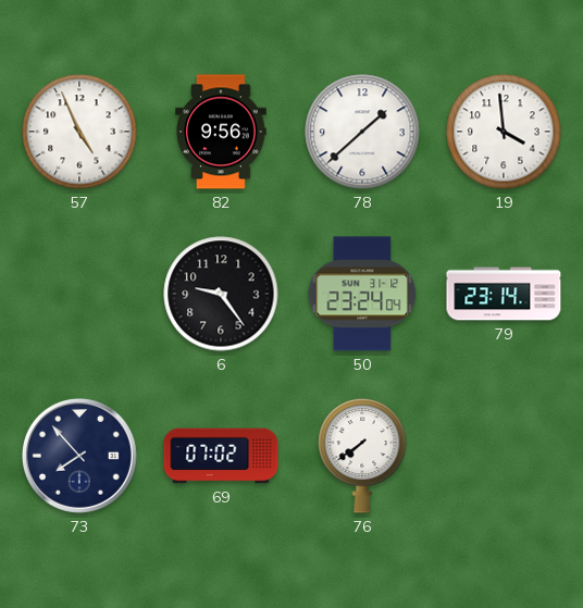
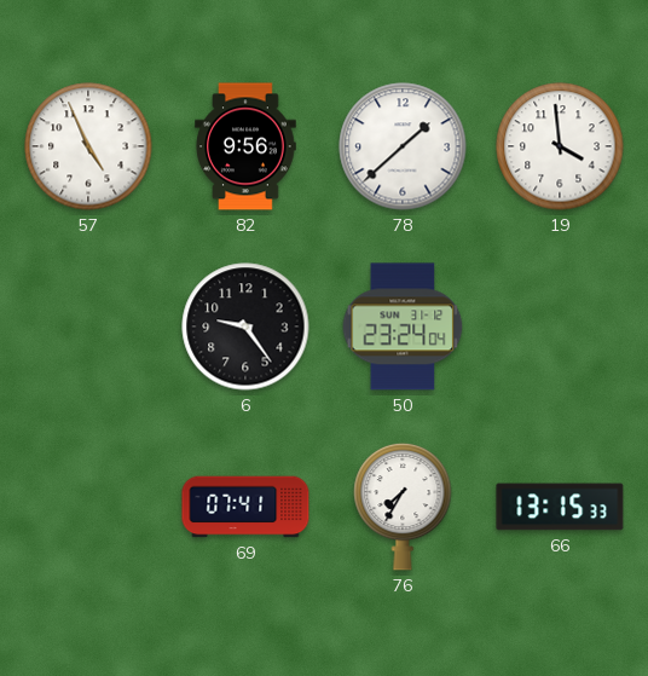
79: 23:14 -> none (504, 294)
73: 7:53 -> none (79, 456)
69: 07:02 -> 07:41 (245, 507)
76: 7:39 -> 7:35 (403, 507)
66: none -> 13:15 (560, 507)
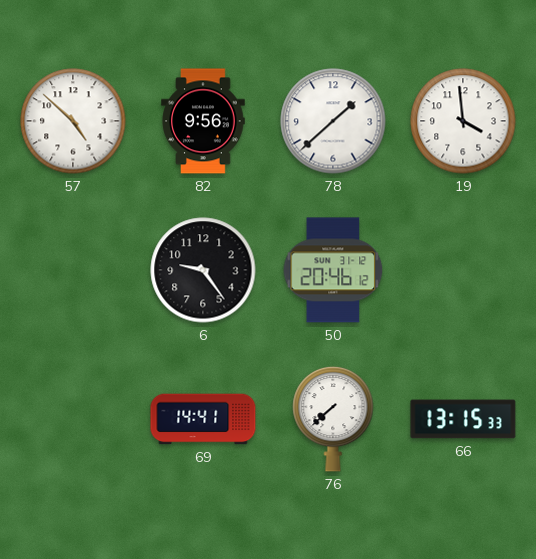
57: 4:56 -> 4:52 (73, 121)
50: 23:24 -> 20:46 (333, 270)
69: 07:41 -> 14:41 (203, 419)
76: 7:35 -> 7:38 (333, 419)
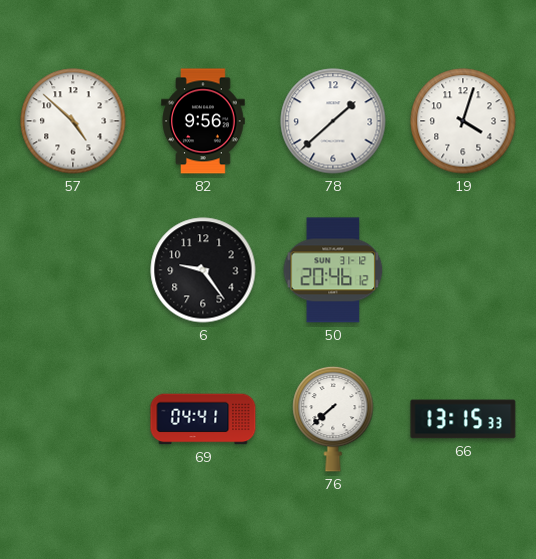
19: 3:59 -> 4:03 (463, 121)
69: 14:41 -> 04:41 (203, 419)
